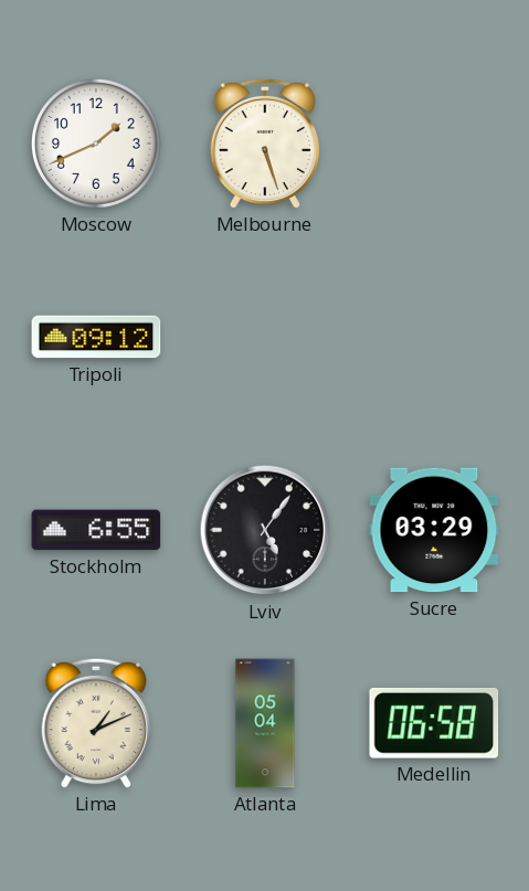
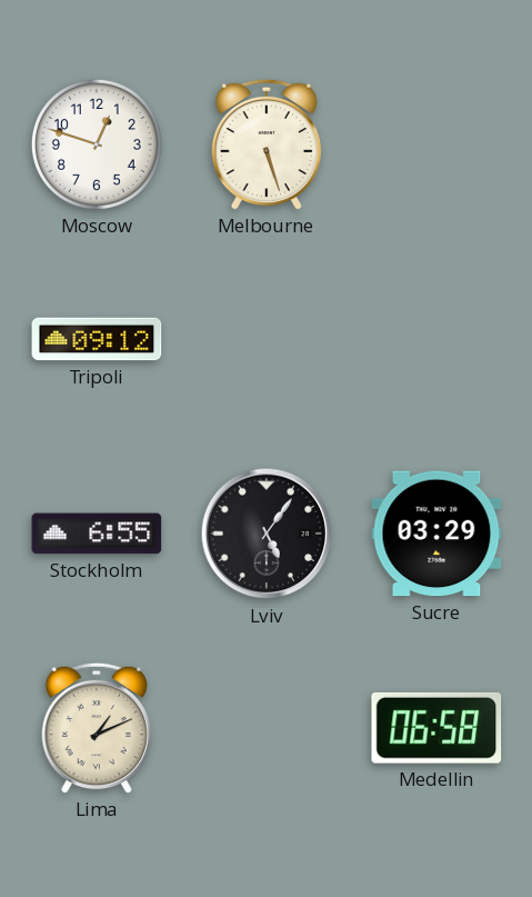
Moscow: 1:41 -> 12:48 (97, 144)
Atlanta: 05:04 -> none (265, 723)
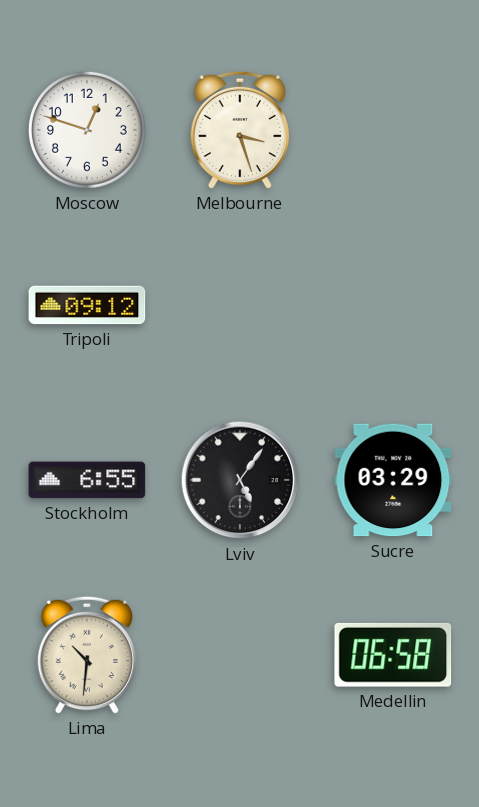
Melbourne: 5:27 -> 3:27 (240, 130)
Lima: 1:11 -> 10:31 (87, 655)
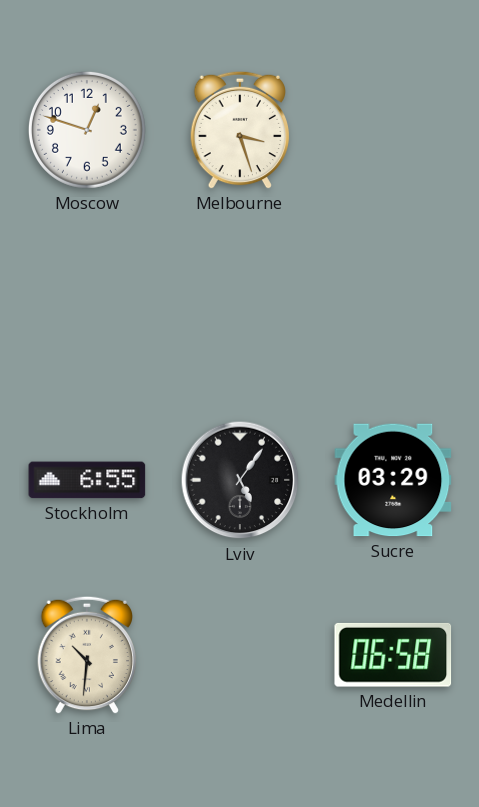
Tripoli: 09:12 -> none (87, 305)
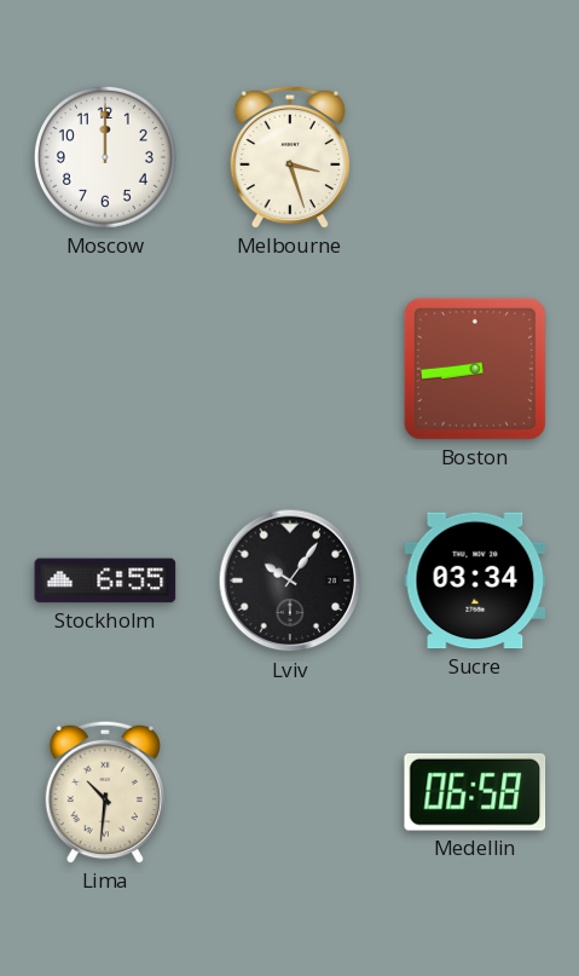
Moscow: 12:48 -> 12:00 (105, 157)
Boston: none -> 8:44 (475, 369)
Lviv: 5:06 -> 10:06 (290, 581)
Sucre: 03:29 -> 03:34 (475, 581)
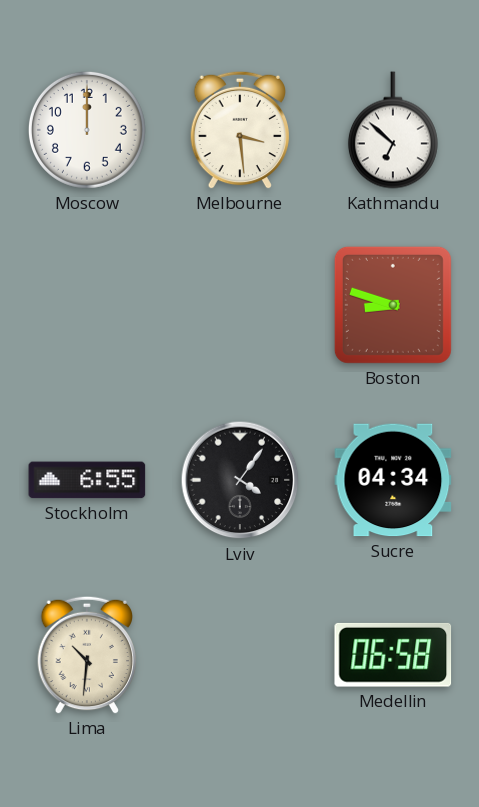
Melbourne: 3:27 -> 3:29 (240, 130)
Kathmandu: none -> 6:52 (393, 130)
Boston: 8:44 -> 8:48 (393, 305)
Lviv: 10:06 -> 4:06 (240, 480)
Sucre: 03:34 -> 04:34 (393, 480)
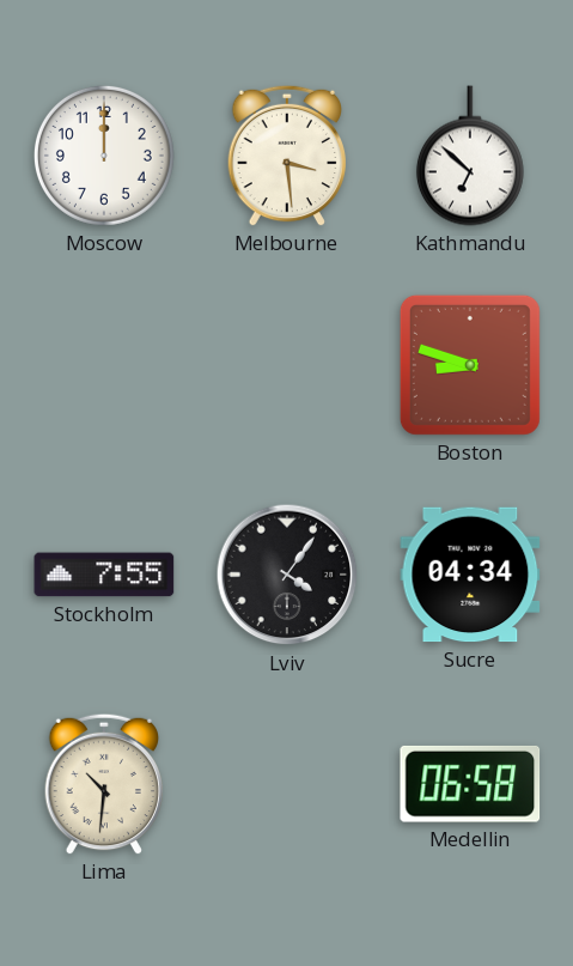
Stockholm: 6:55 -> 7:55 (104, 575)
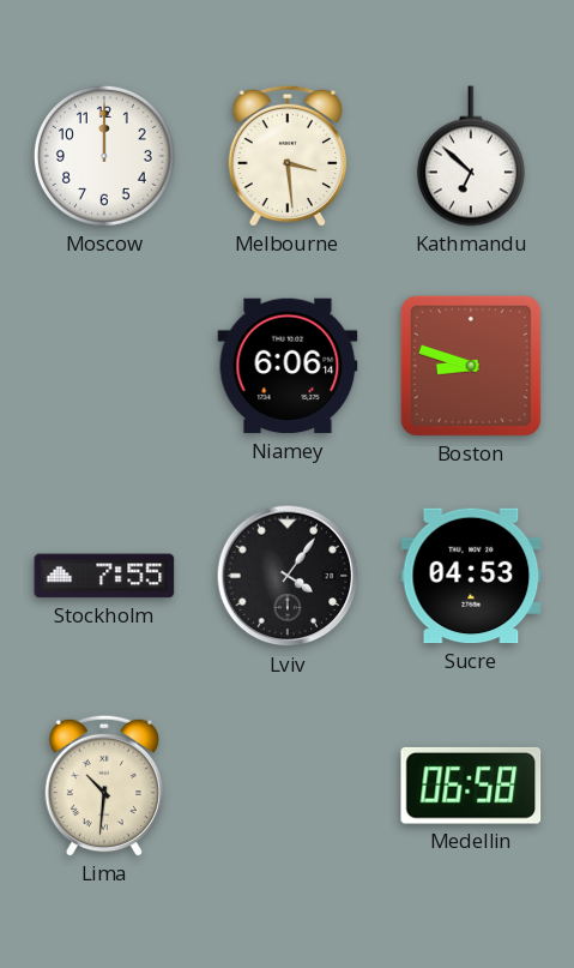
Niamey: none -> 6:06 (288, 366)
Sucre: 04:34 -> 04:53 (471, 576)
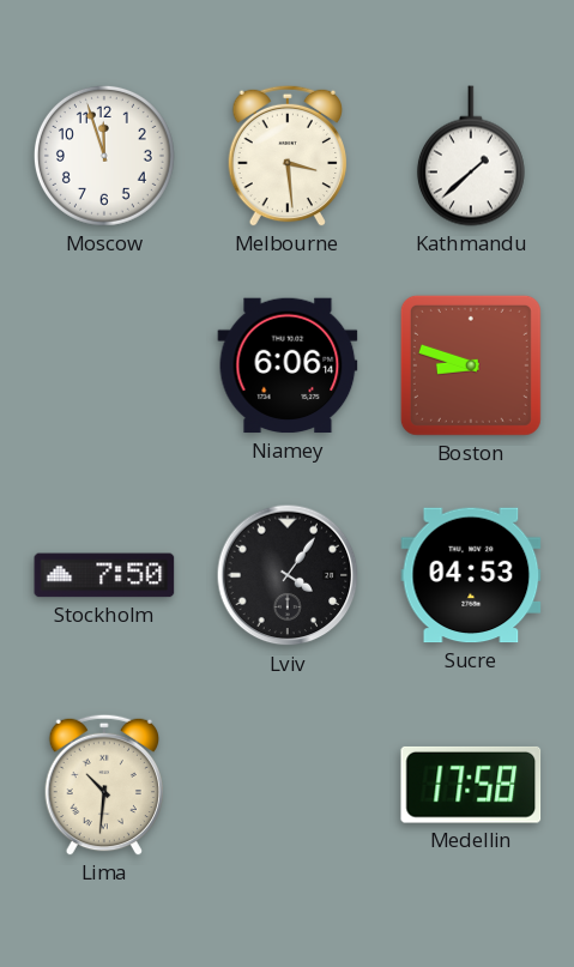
Moscow: 12:00 -> 11:57 (104, 156)
Kathmandu: 6:52 -> 1:38 (471, 156)
Stockholm: 7:55 -> 7:50 (104, 575)
Medellin: 06:58 -> 17:58 (471, 785)
